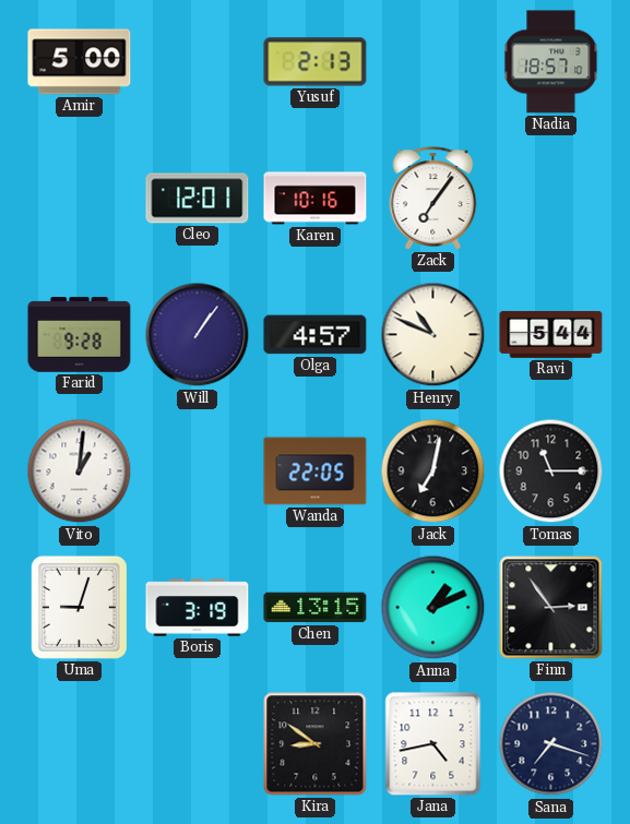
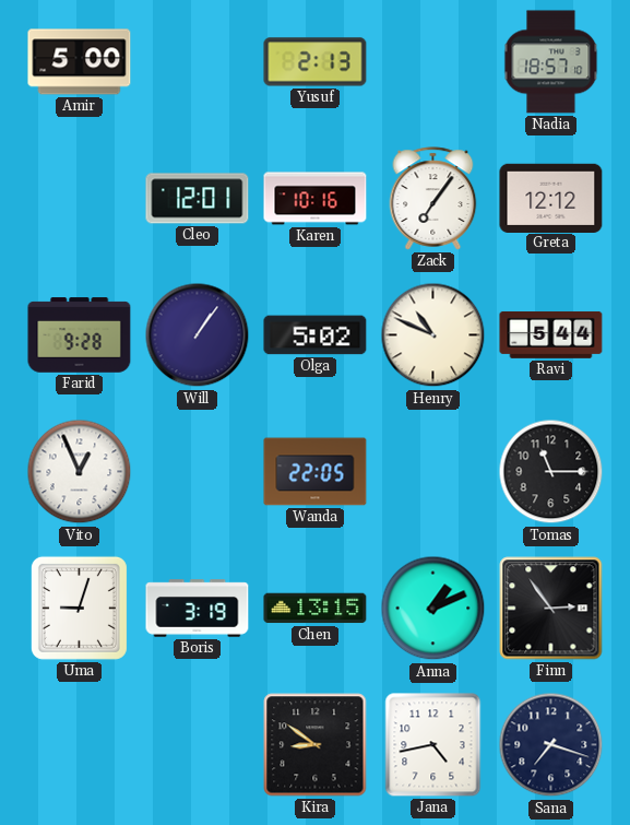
Greta: none -> 12:12 (551, 198)
Olga: 4:57 -> 5:02 (316, 335)
Vito: 1:01 -> 12:56 (80, 472)
Jack: 7:02 -> none (433, 471)
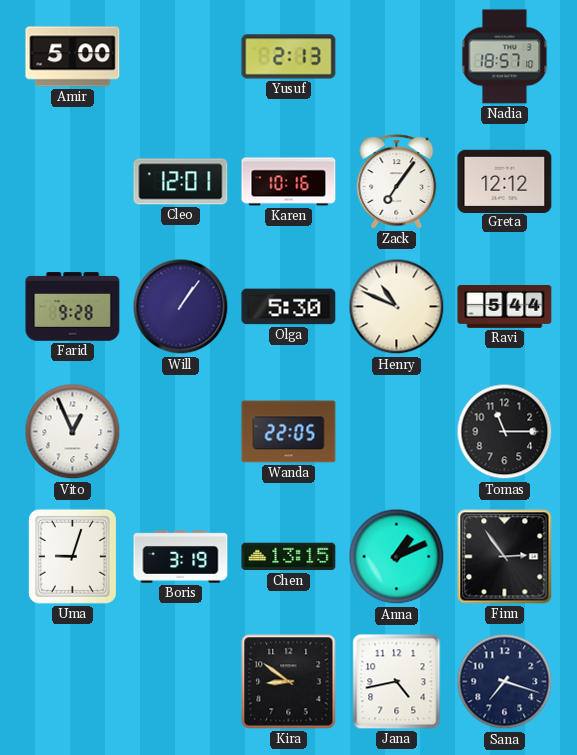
Olga: 5:02 -> 5:30 (289, 307)
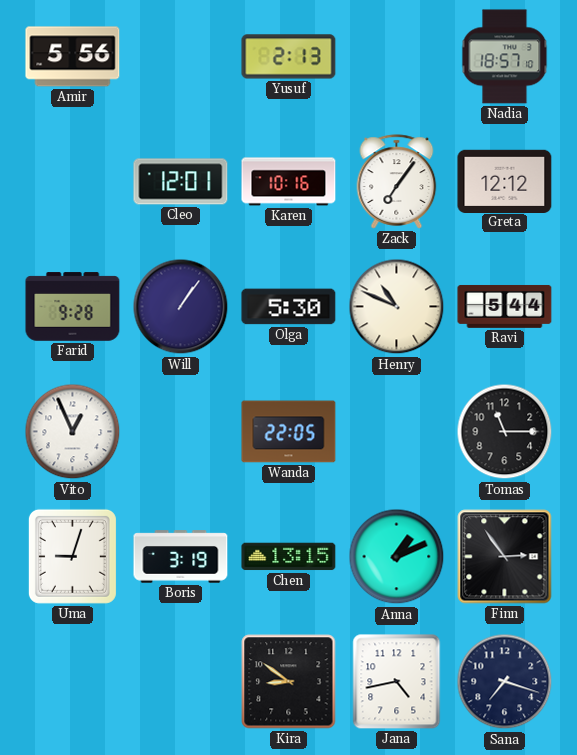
Amir: 5:00 -> 5:56 (73, 57)
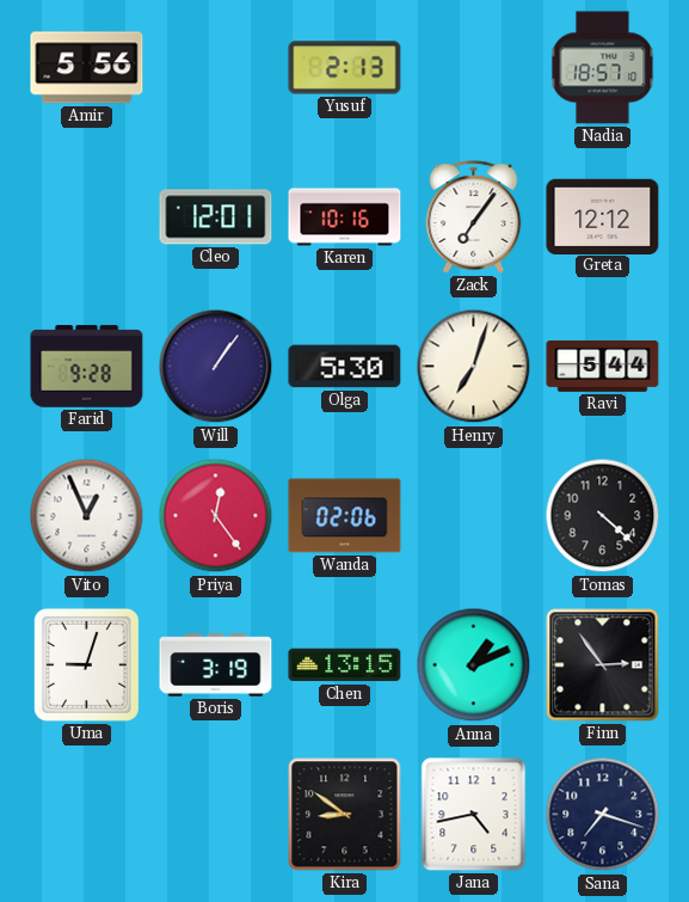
Henry: 10:49 -> 7:03 (474, 367)
Priya: none -> 12:24 (216, 516)
Wanda: 22:05 -> 02:06 (345, 516)
Tomas: 11:15 -> 4:22 (603, 516)
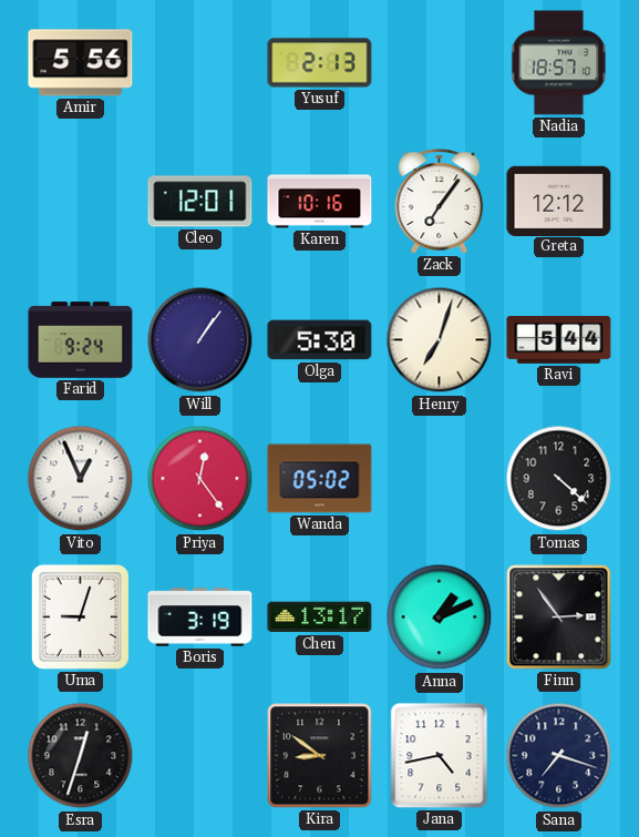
Farid: 9:28 -> 9:24 (81, 340)
Wanda: 02:06 -> 05:02 (320, 479)
Chen: 13:15 -> 13:17 (320, 617)
Esra: none -> 12:33 (81, 756)
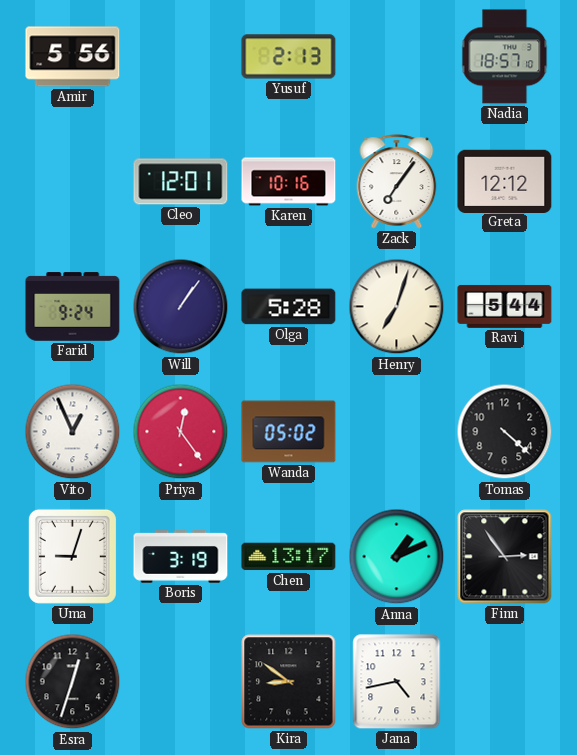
Olga: 5:30 -> 5:28 (289, 307)
Sana: 7:18 -> none (559, 756)
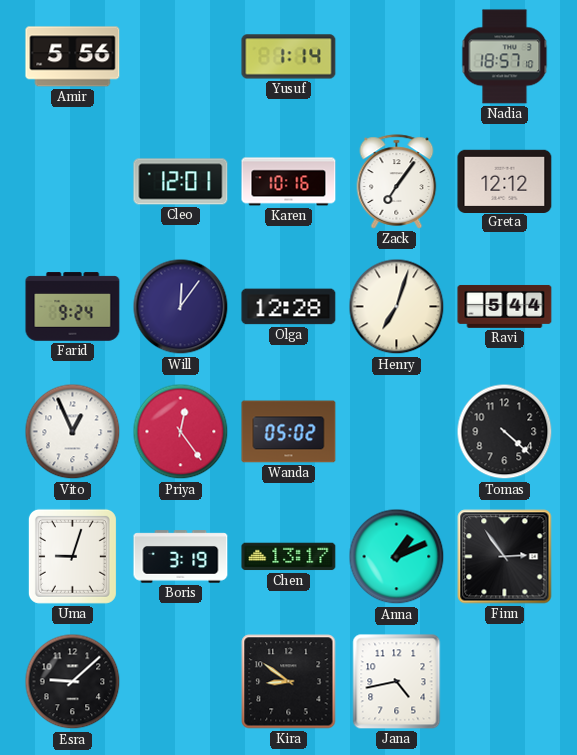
Yusuf: 2:13 -> 1:14 (289, 57)
Will: 1:06 -> 12:06 (181, 307)
Olga: 5:28 -> 12:28 (289, 307)
Esra: 12:33 -> 9:08 (73, 682)
